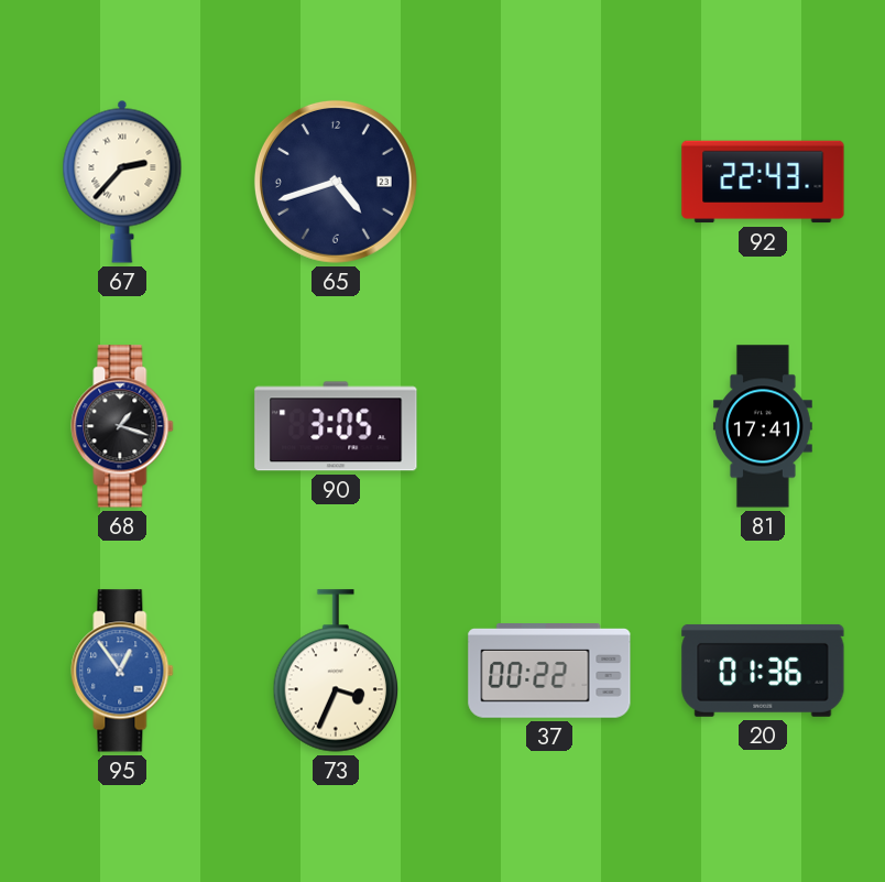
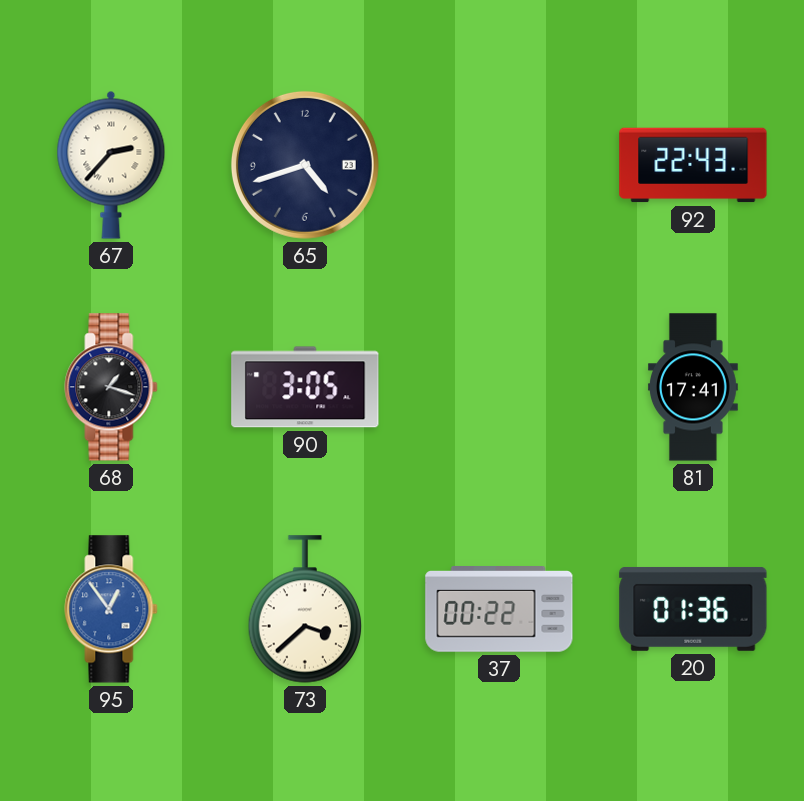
73: 3:34 -> 3:38 (305, 609)
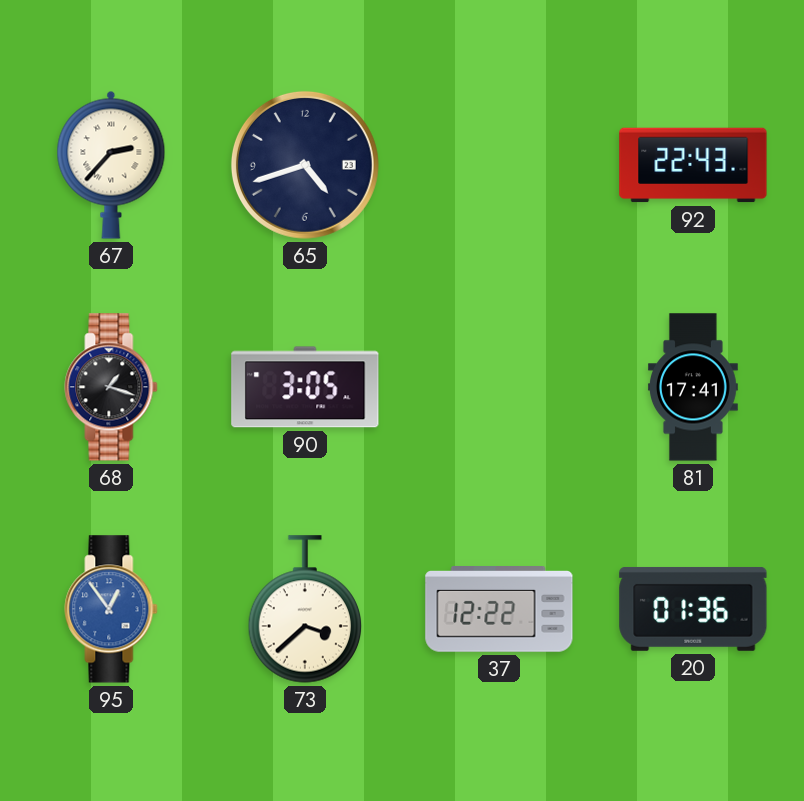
37: 00:22 -> 12:22 (499, 610)
